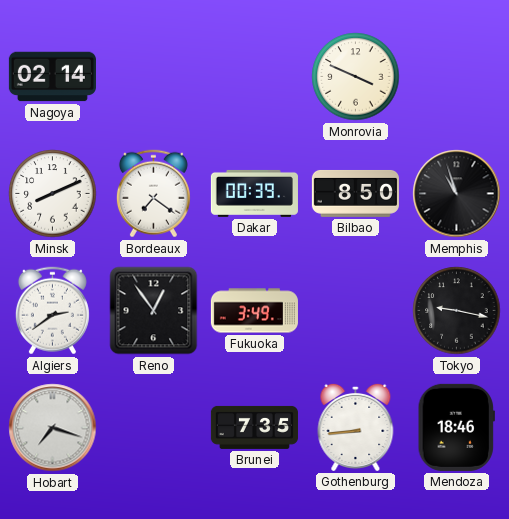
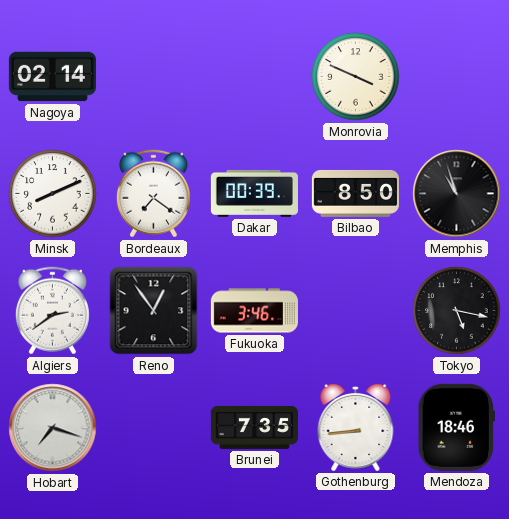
Fukuoka: 3:49 -> 3:46 (254, 311)
Tokyo: 9:17 -> 5:17 (457, 311)
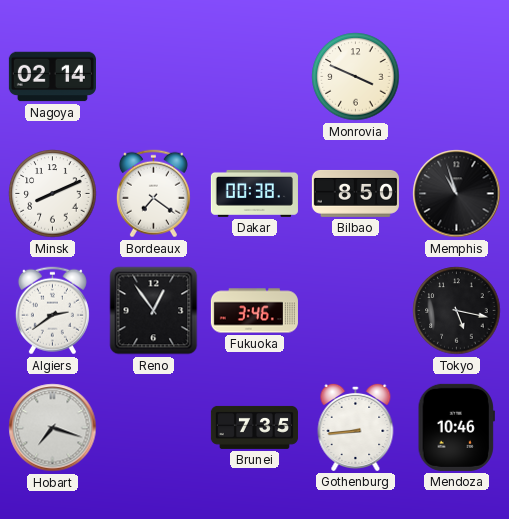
Dakar: 00:39 -> 00:38 (254, 193)
Mendoza: 18:46 -> 10:46 (456, 427)
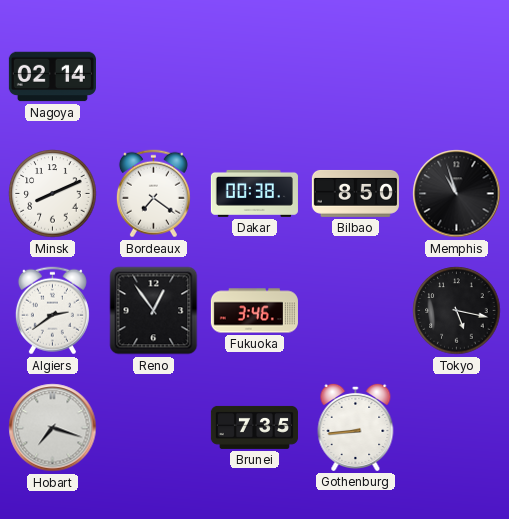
Monrovia: 3:49 -> none (356, 77)
Mendoza: 10:46 -> none (456, 427)
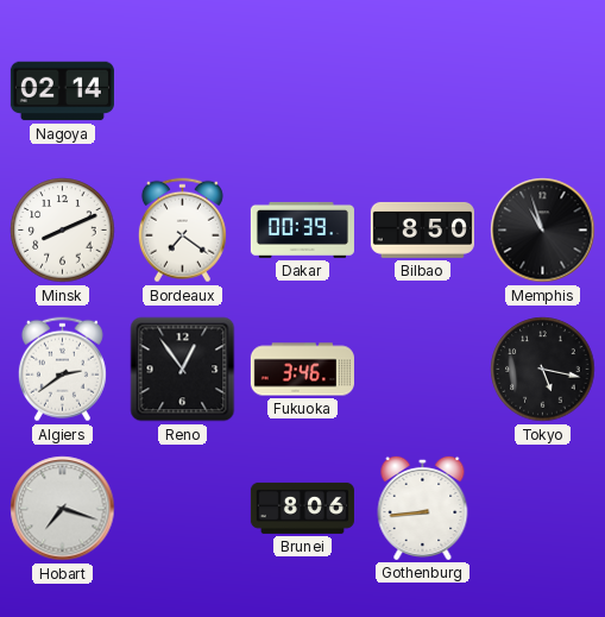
Dakar: 00:38 -> 00:39 (302, 229)
Brunei: 7:35 -> 8:06 (302, 508)
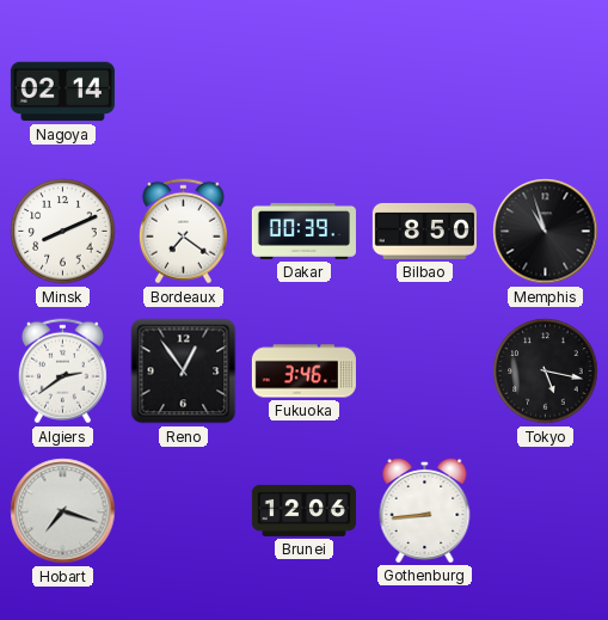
Brunei: 8:06 -> 12:06 (303, 510)
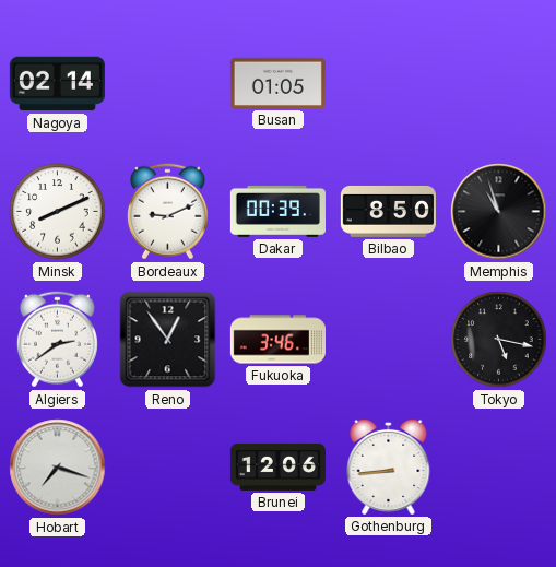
Busan: none -> 01:05 (277, 83)
Bordeaux: 7:21 -> 9:11 (167, 212)
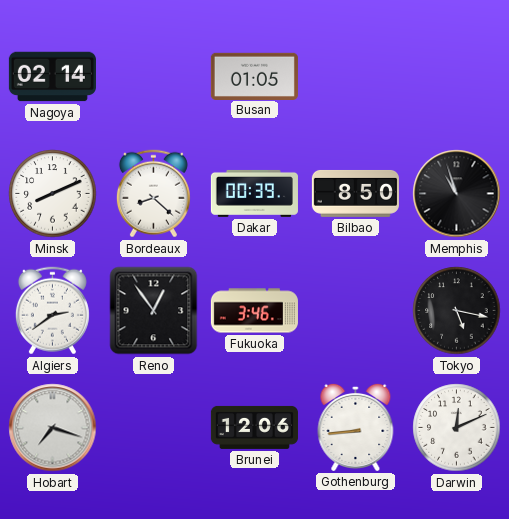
Bordeaux: 9:11 -> 8:22 (153, 194)
Darwin: none -> 12:11 (457, 428)
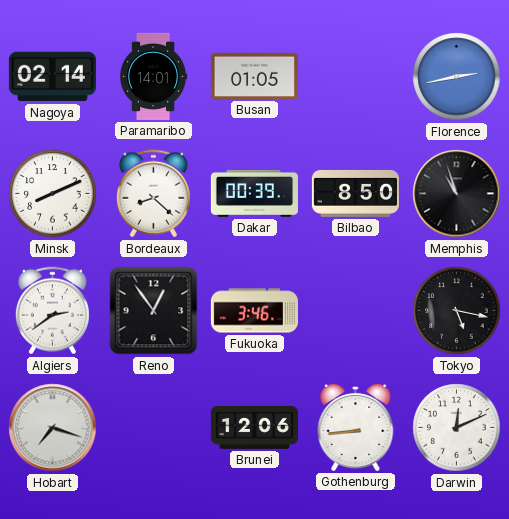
Paramaribo: none -> 14:01 (153, 76)
Florence: none -> 2:43 (457, 77)
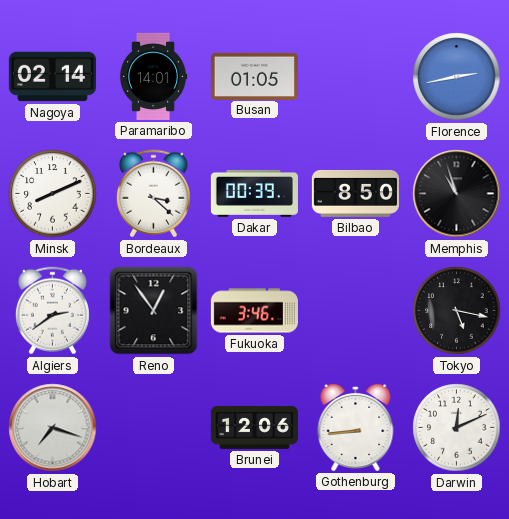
Bordeaux: 8:22 -> 3:22 (153, 194)
